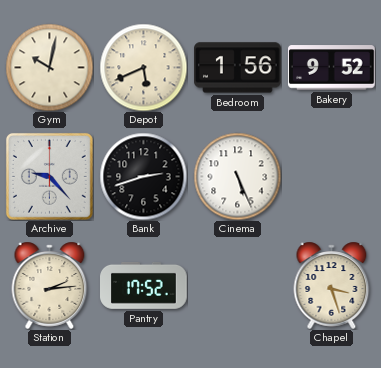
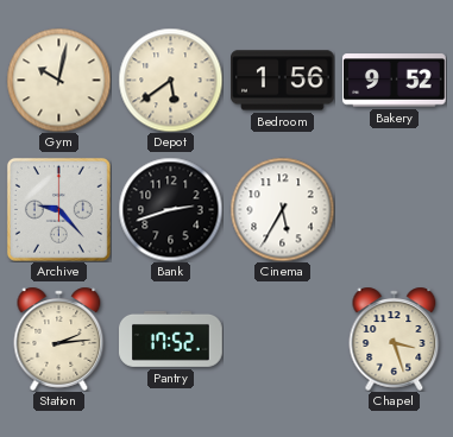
Depot: 5:41 -> 5:39 (170, 80)
Cinema: 5:26 -> 5:35 (282, 209)
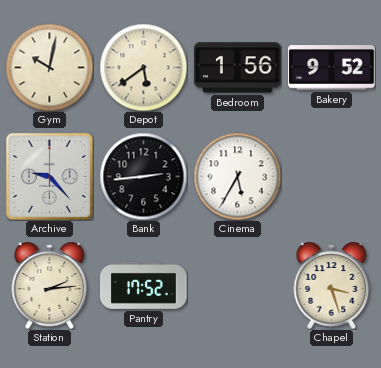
Bank: 2:42 -> 2:44 (143, 176)
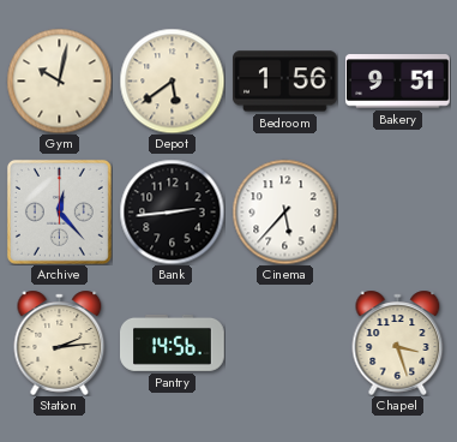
Bakery: 9:52 -> 9:51 (398, 82)
Archive: 9:23 -> 12:23 (59, 211)
Cinema: 5:35 -> 5:37 (284, 211)
Pantry: 17:52 -> 14:56 (173, 342)
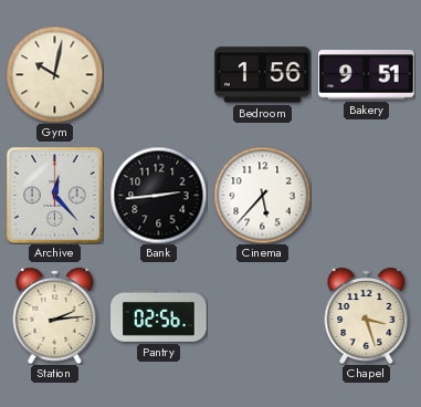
Depot: 5:39 -> none (172, 80)
Pantry: 14:56 -> 02:56 (159, 315)
